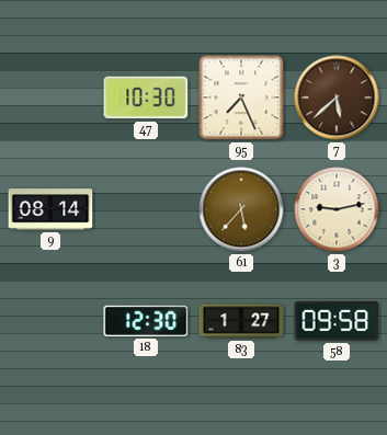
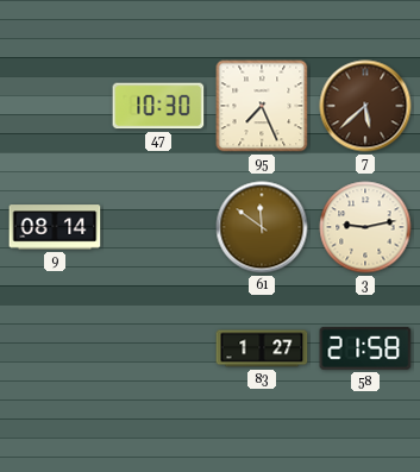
61: 5:37 -> 11:51 (262, 227)
18: 12:30 -> none (146, 321)
58: 09:58 -> 21:58 (365, 348)
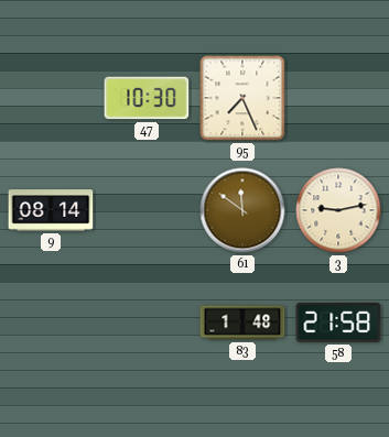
7: 5:38 -> none (365, 106)
83: 1:27 -> 1:48 (242, 323)
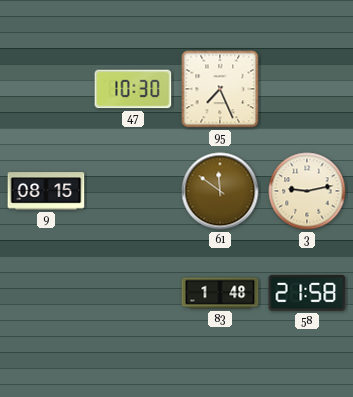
9: 08:14 -> 08:15 (46, 191)
